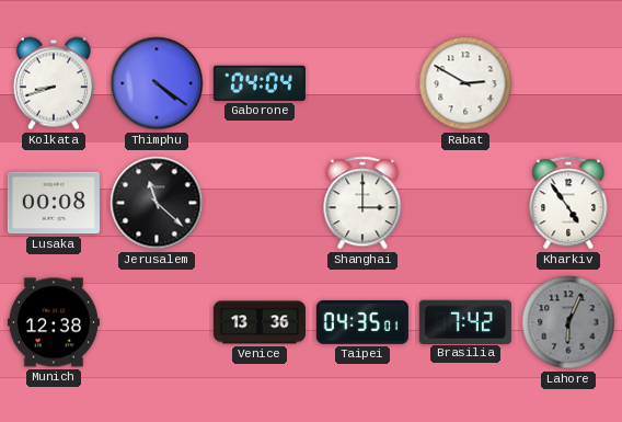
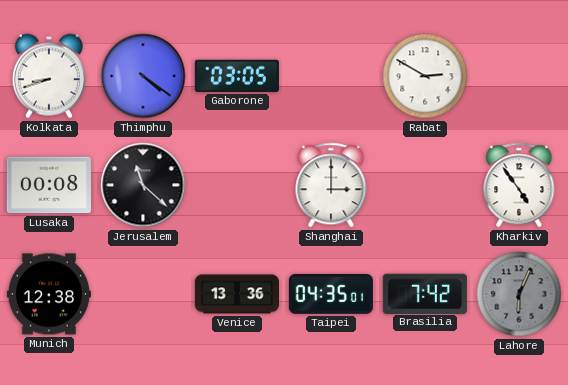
Gaborone: 04:04 -> 03:05 (237, 76)
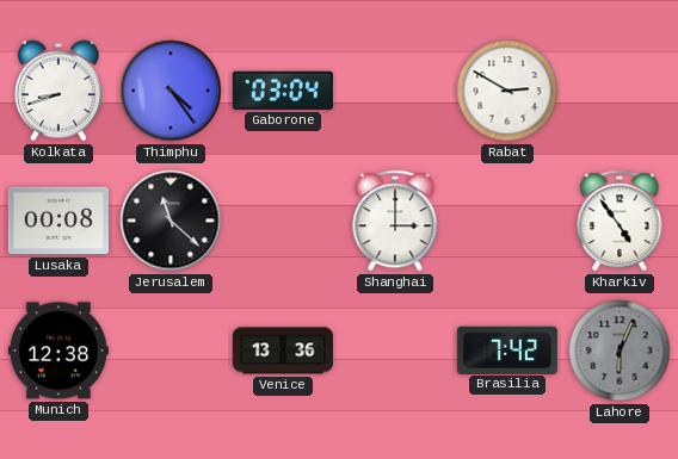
Thimphu: 4:21 -> 4:24 (171, 91)
Gaborone: 03:05 -> 03:04 (283, 91)
Taipei: 04:35 -> none (331, 294)
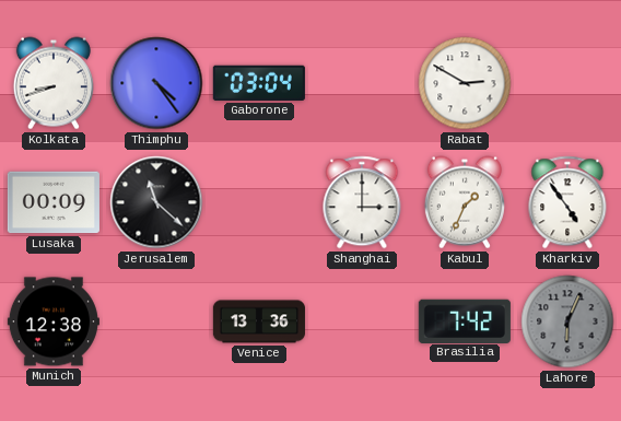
Lusaka: 00:08 -> 00:09 (54, 202)
Kabul: none -> 1:34 (465, 202)
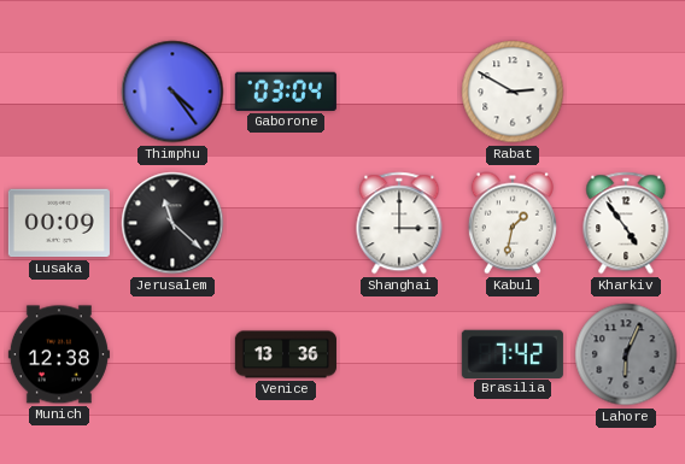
Kolkata: 8:42 -> none (54, 83)
Kabul: 1:34 -> 1:32 (513, 223)
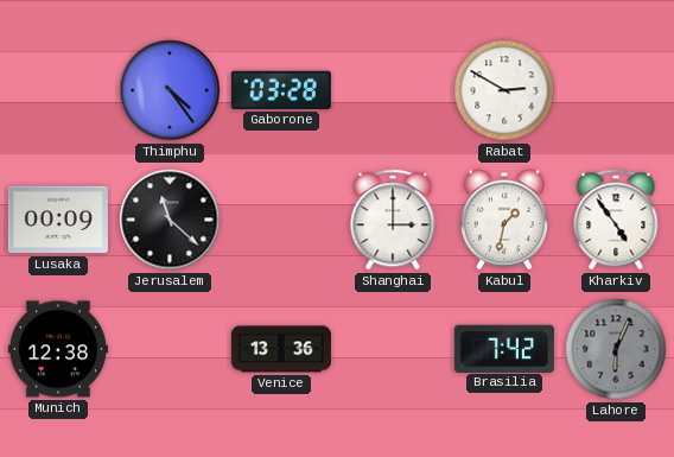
Gaborone: 03:04 -> 03:28 (281, 90)
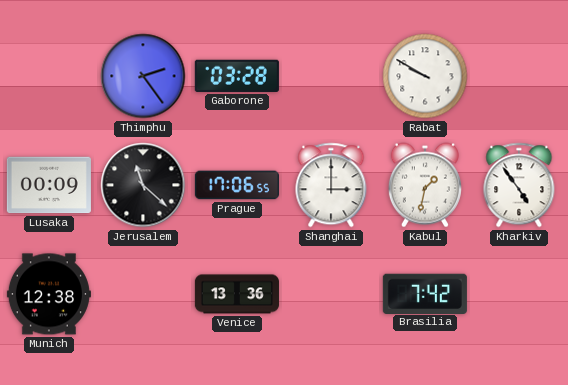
Thimphu: 4:24 -> 2:24 (143, 76)
Rabat: 2:50 -> 9:50 (425, 76)
Prague: none -> 17:06 (237, 185)
Lahore: 6:04 -> none (616, 349)
